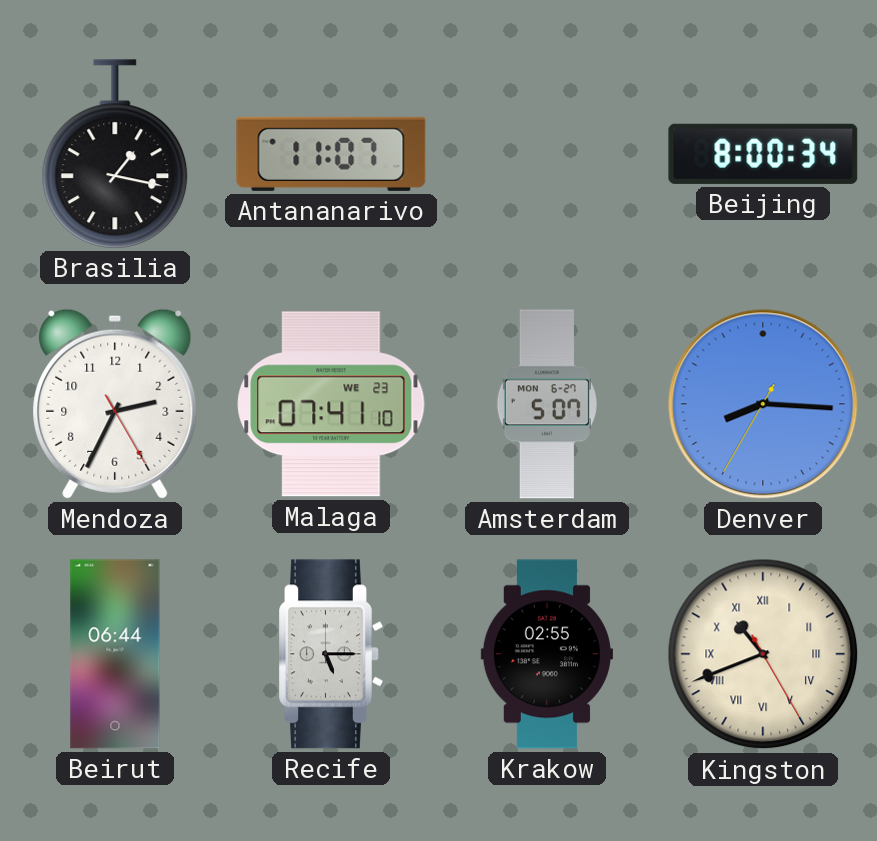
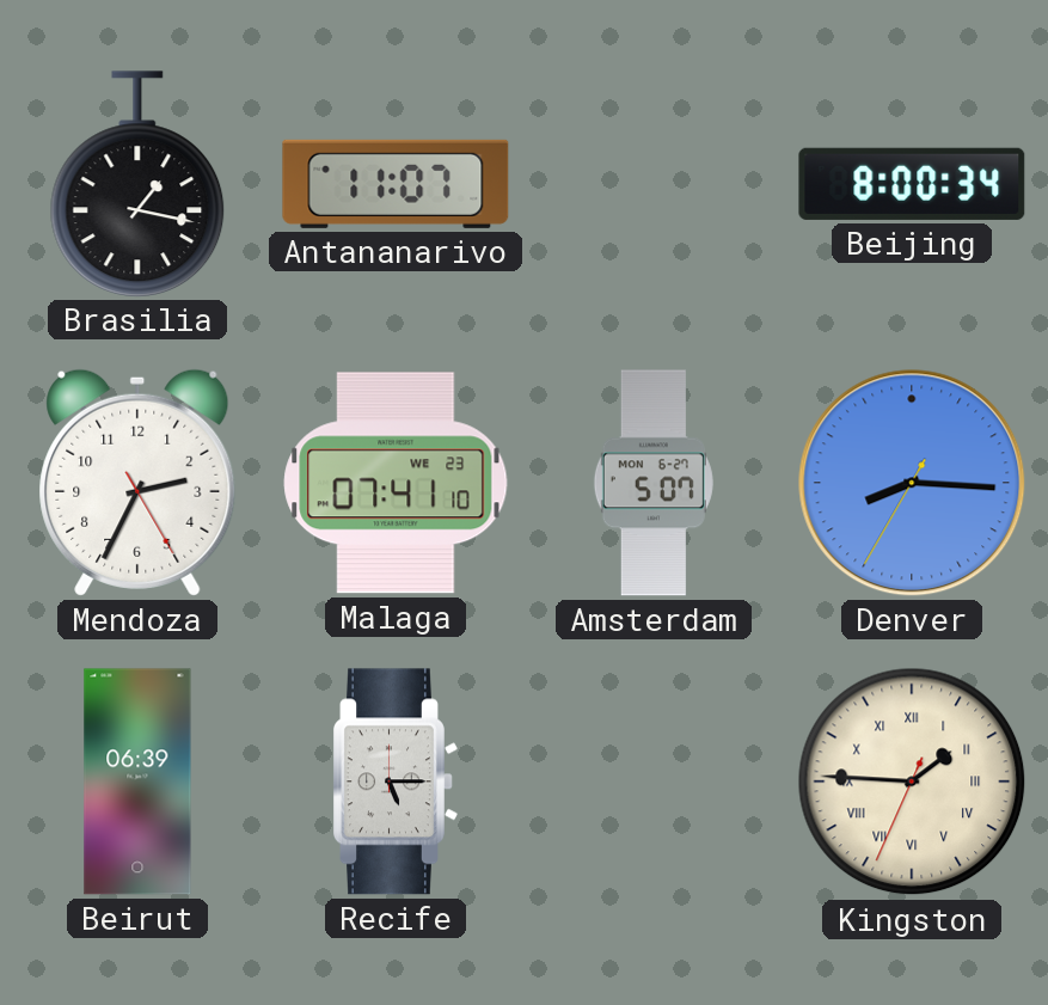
Beirut: 06:44 -> 06:39 (137, 782)
Krakow: 02:55 -> none (547, 654)
Kingston: 10:41 -> 1:45 (912, 782)
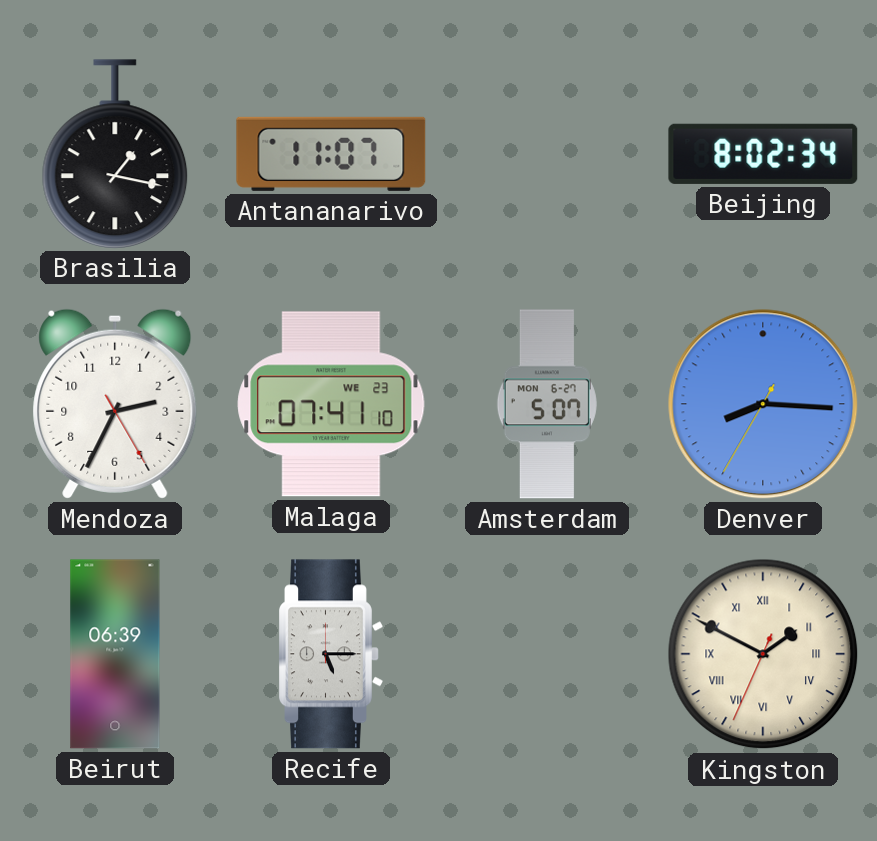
Beijing: 8:00 -> 8:02 (763, 154)
Kingston: 1:45 -> 1:49 (763, 654)
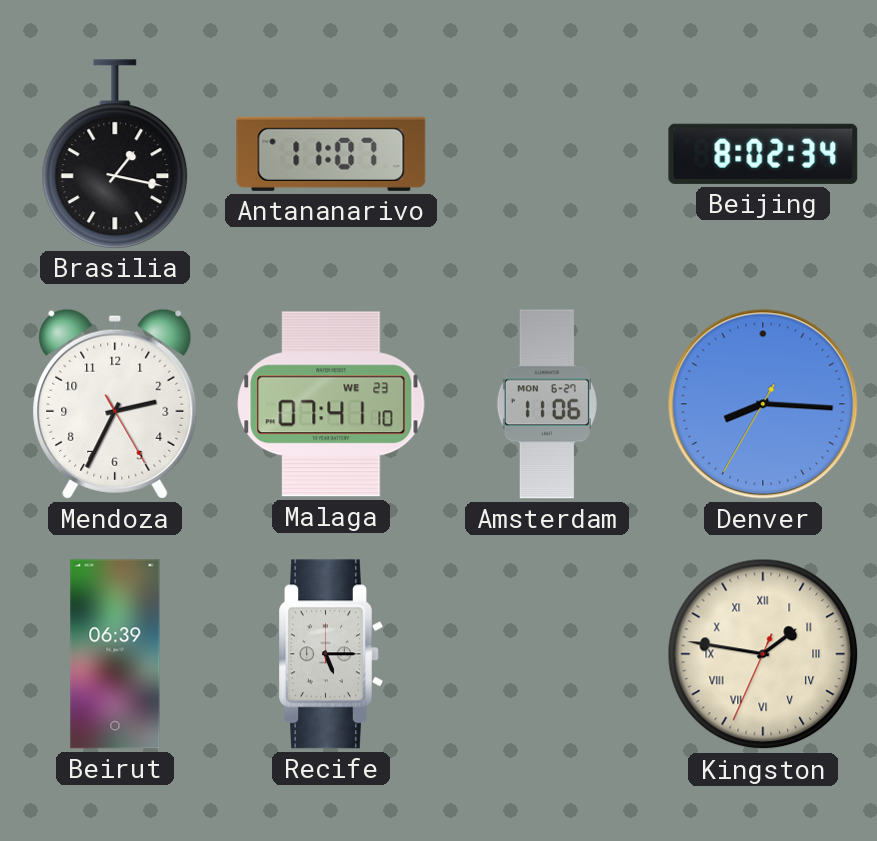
Amsterdam: 5:07 -> 11:06 (547, 404)
Kingston: 1:49 -> 1:46 (763, 654)
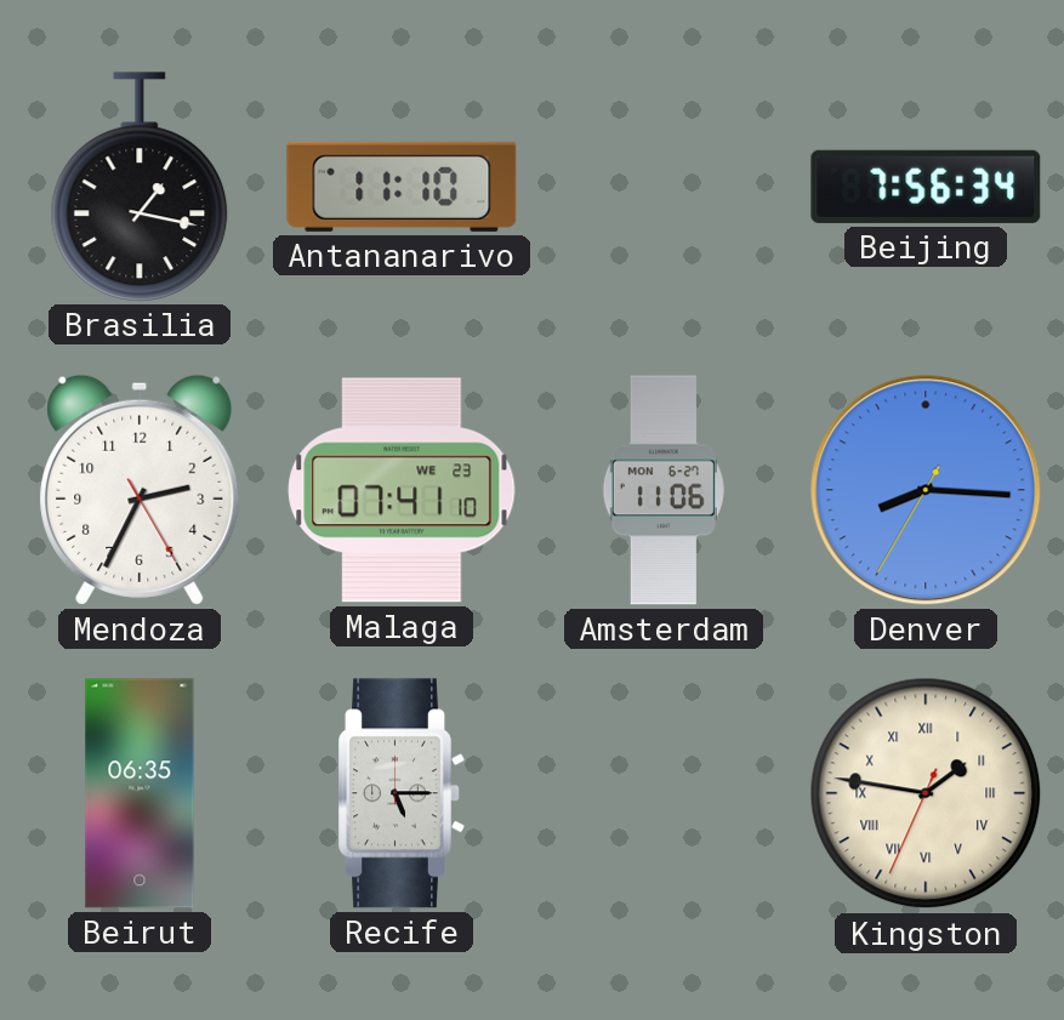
Antananarivo: 11:07 -> 11:10 (402, 187)
Beijing: 8:02 -> 7:56 (926, 187)
Beirut: 06:39 -> 06:35 (140, 793)
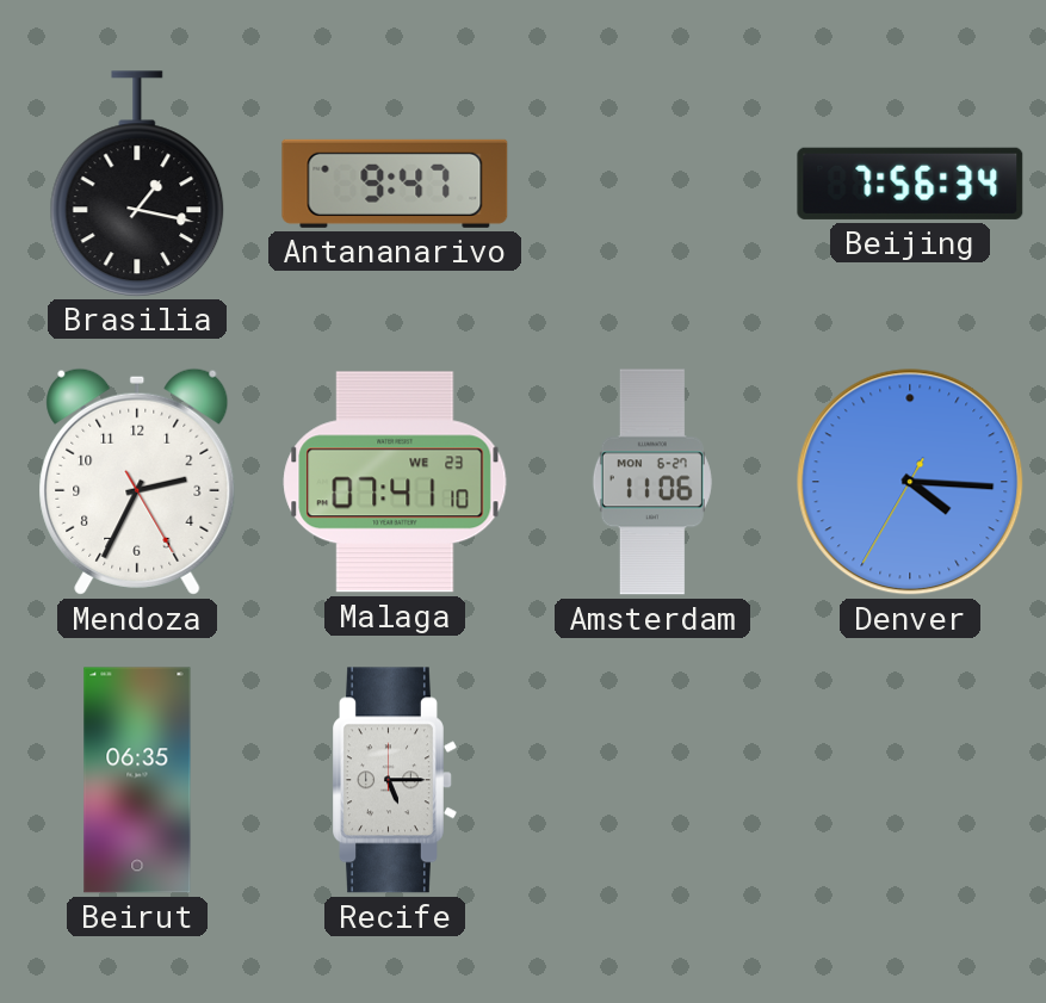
Antananarivo: 11:10 -> 9:47 (395, 184)
Denver: 8:15 -> 4:15 (910, 482)
Kingston: 1:46 -> none (926, 793)
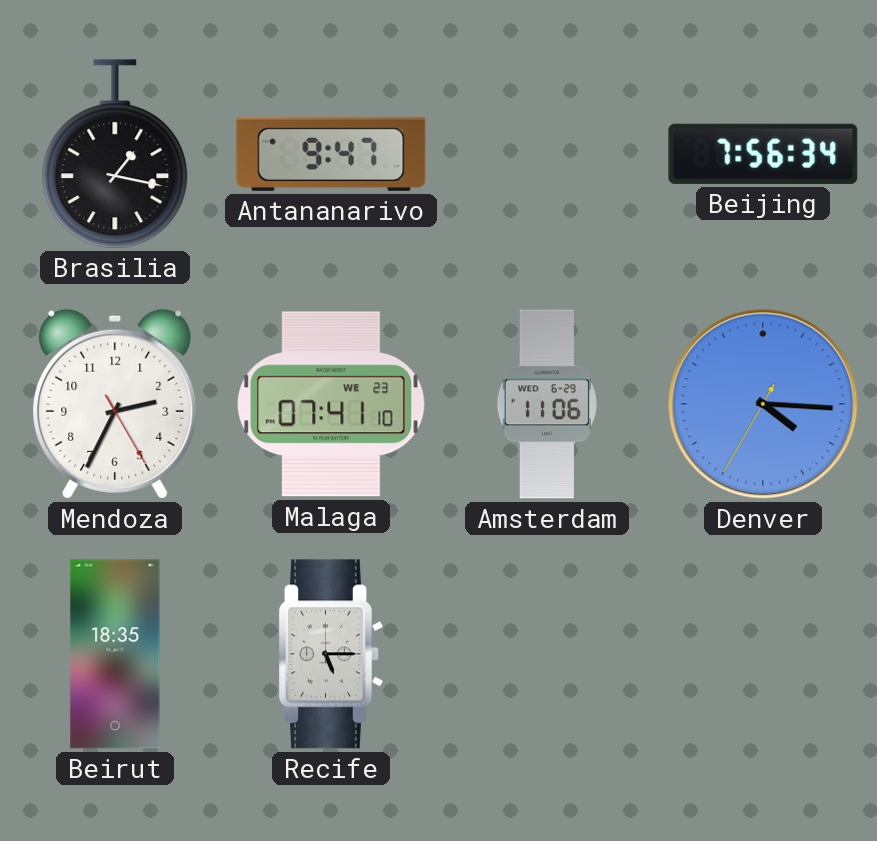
Amsterdam date: MON 6-27 -> WED 6-29 (547, 404)
Beirut: 06:35 -> 18:35 (115, 654)
